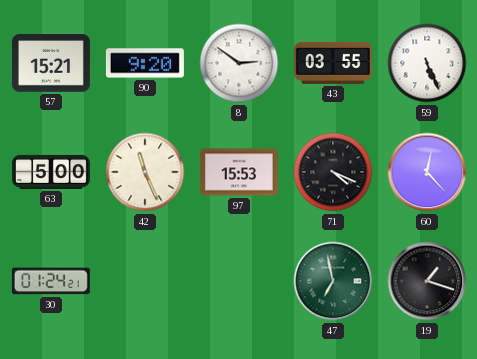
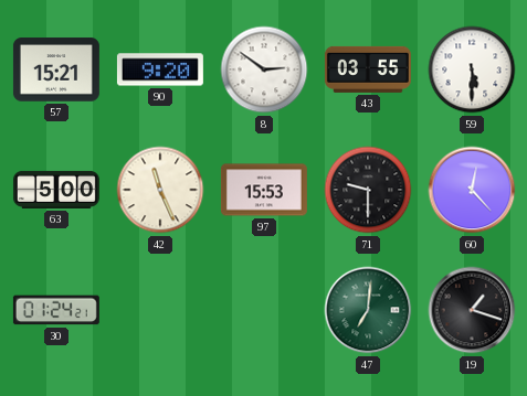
59: 5:26 -> 5:30 (472, 69)
71: 4:19 -> 9:30 (368, 190)
47: 6:58 -> 7:01 (368, 310)
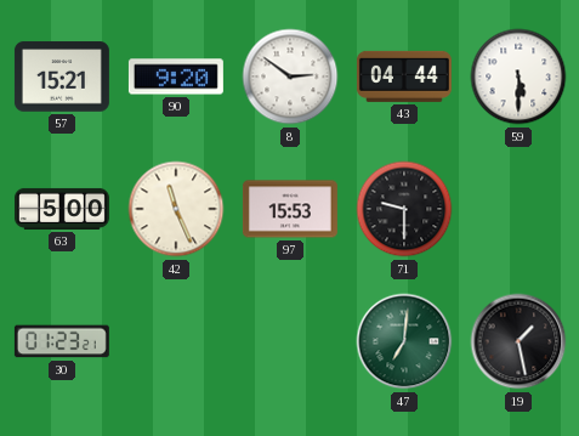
43: 03:55 -> 04:44 (404, 77)
60: 12:23 -> none (472, 190)
30: 01:24 -> 01:23 (62, 341)
19: 1:18 -> 1:28 (518, 341)
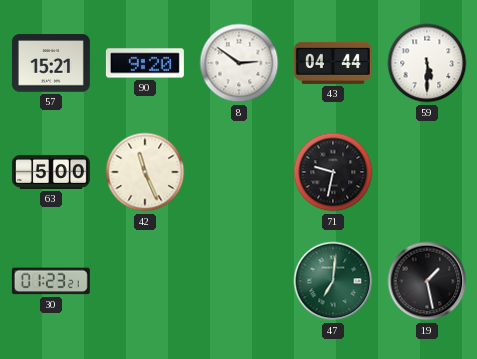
97: 15:53 -> none (290, 209)
71: 9:30 -> 9:32 (333, 172)
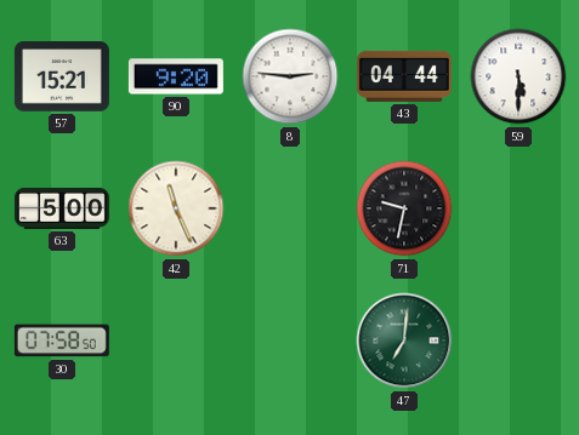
8: 2:51 -> 2:46 (290, 76)
30: 01:23 -> 07:58 (62, 340)
19: 1:28 -> none (427, 281)
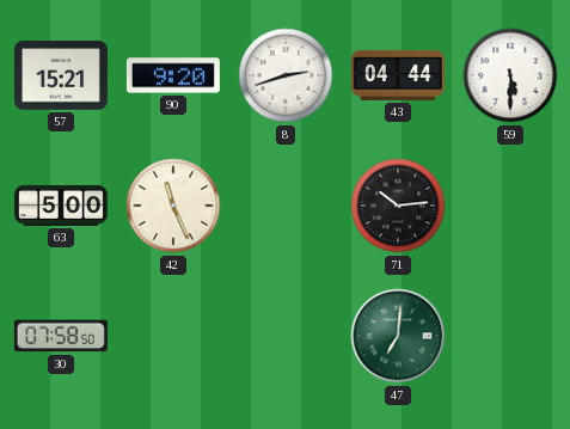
8: 2:46 -> 2:42 (286, 75)
71: 9:32 -> 10:14 (398, 206)
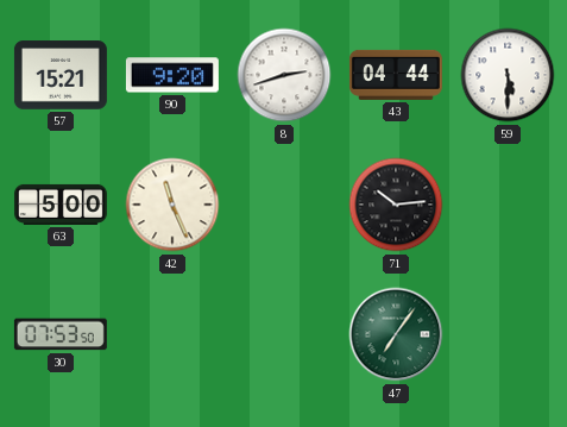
30: 07:58 -> 07:53 (61, 334)
47: 7:01 -> 7:06 (396, 334)
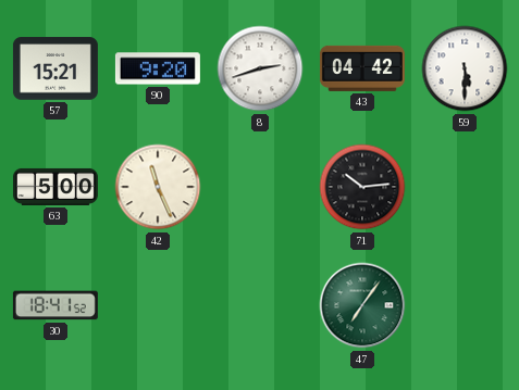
43: 04:44 -> 04:42 (362, 68)
30: 07:53 -> 18:41 (55, 305)
